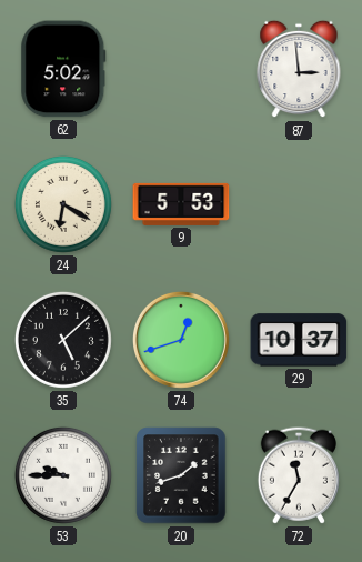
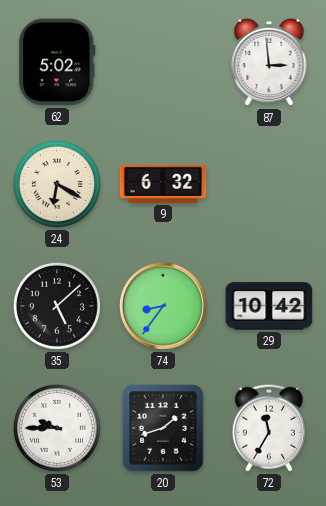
9: 5:53 -> 6:32 (163, 184)
74: 12:42 -> 8:36 (163, 306)
29: 10:37 -> 10:42 (269, 306)
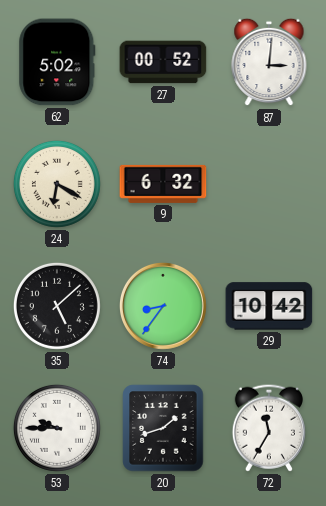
27: none -> 00:52 (163, 62)
87: 2:59 -> 3:01 (269, 62)
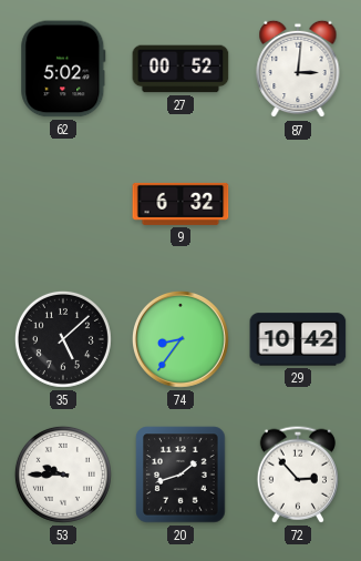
24: 6:20 -> none (57, 184)
72: 11:35 -> 2:53 (298, 475)
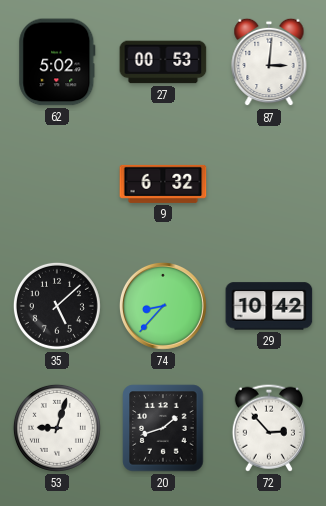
27: 00:52 -> 00:53 (163, 62)
74: 8:36 -> 8:37 (163, 306)
53: 9:45 -> 9:03 (57, 428)
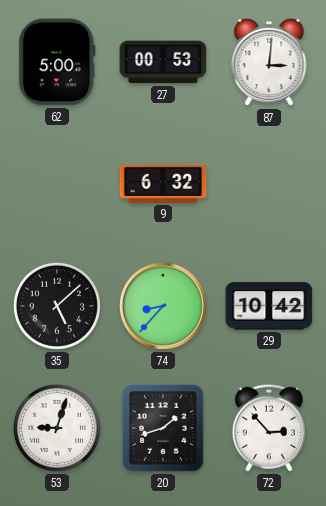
62: 5:02 -> 5:00 (57, 62)
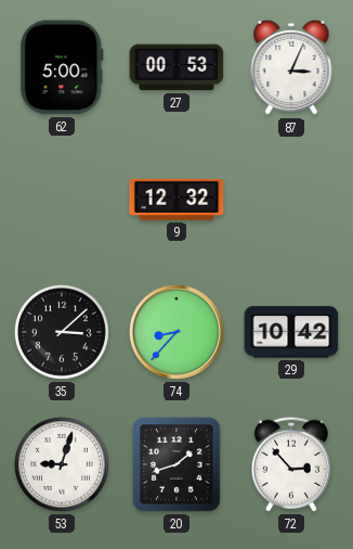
87: 3:01 -> 3:04 (291, 67)
9: 6:32 -> 12:32 (176, 200)
35: 5:08 -> 3:08 (62, 332)
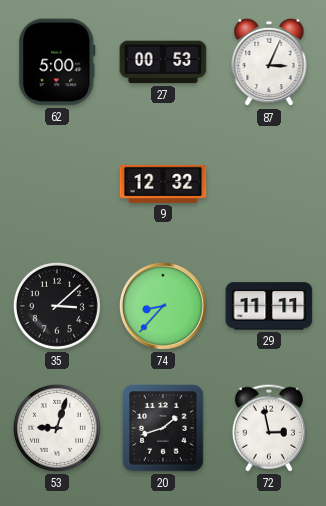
29: 10:42 -> 11:11 (269, 306)
72: 2:53 -> 2:58 (269, 428)
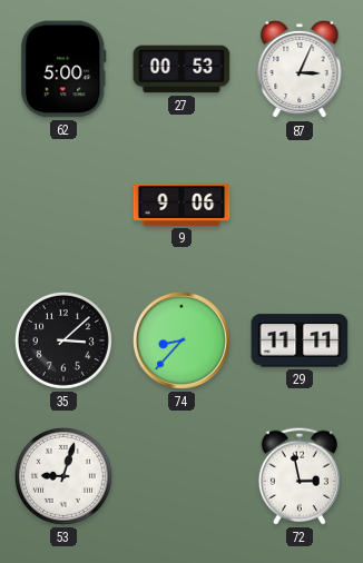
9: 12:32 -> 9:06 (181, 205)
20: 1:42 -> none (163, 428)
